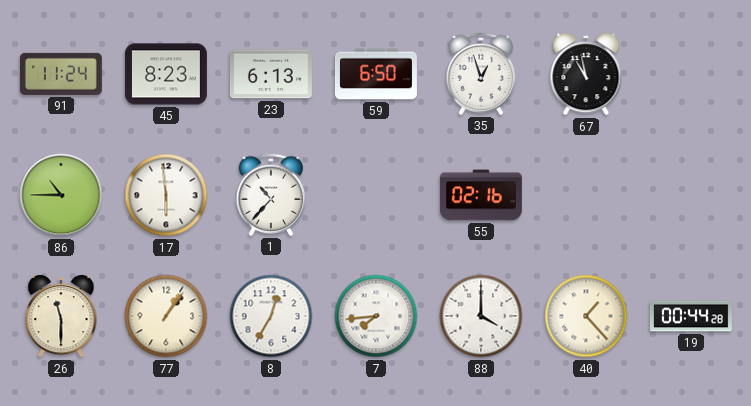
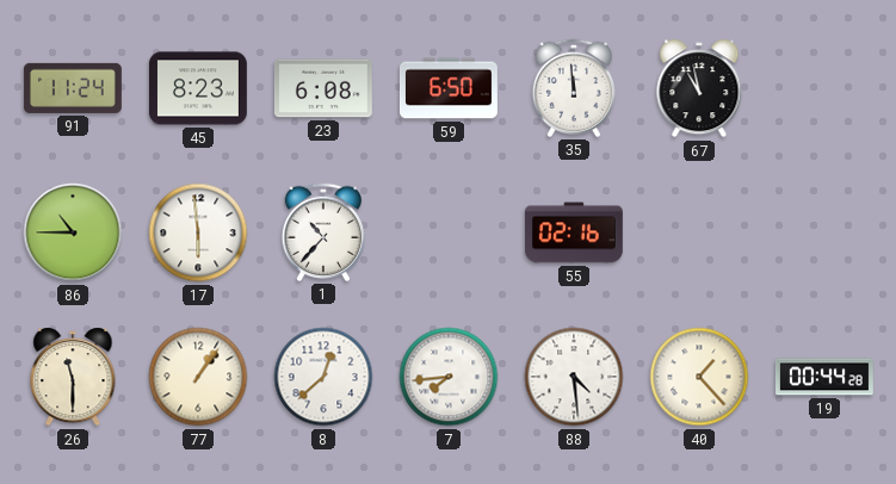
23: 6:13 -> 6:08 (323, 88)
35: 12:57 -> 11:59 (573, 88)
8: 12:35 -> 12:38 (323, 377)
88: 4:00 -> 4:29 (574, 377)
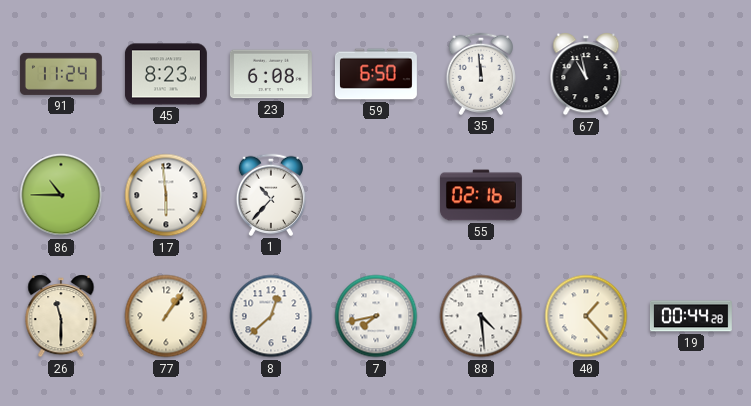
7: 7:44 -> 7:43 (376, 316)
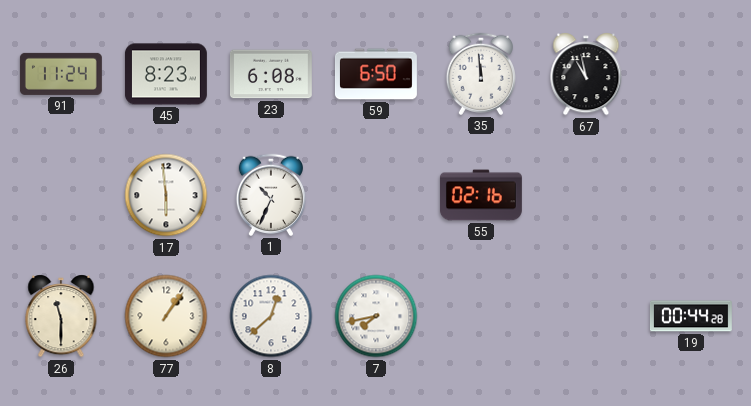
86: 10:45 -> none (61, 195)
1: 10:37 -> 10:34 (270, 195)
88: 4:29 -> none (481, 316)
40: 1:23 -> none (586, 316)
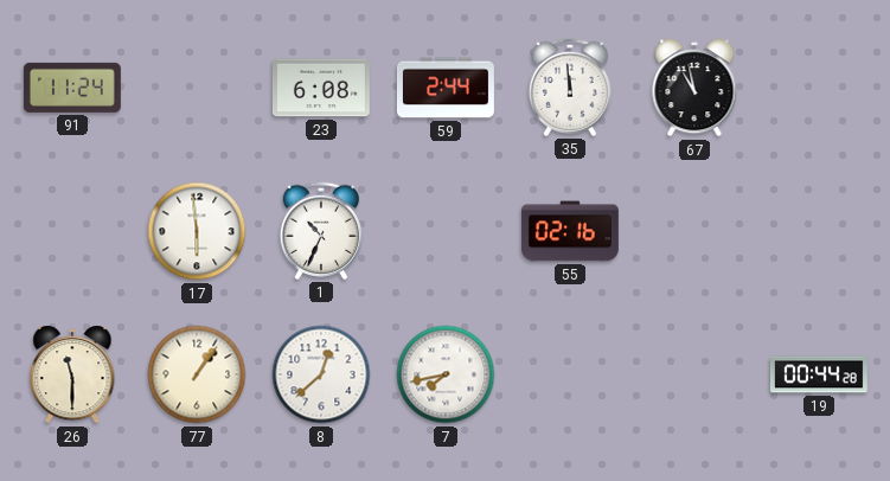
45: 8:23 -> none (166, 74)
59: 6:50 -> 2:44 (446, 88)
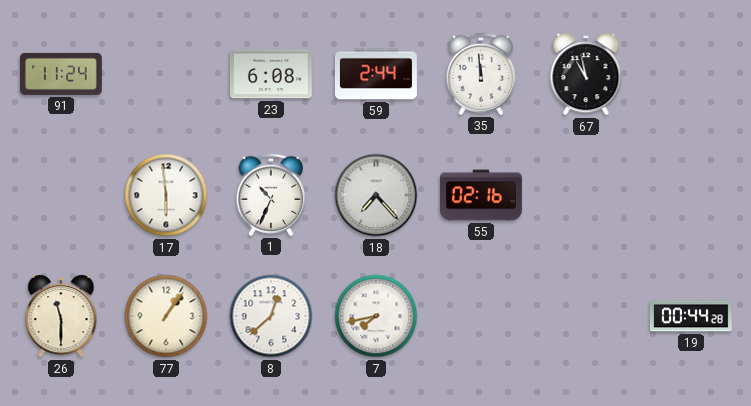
18: none -> 7:23 (376, 195)
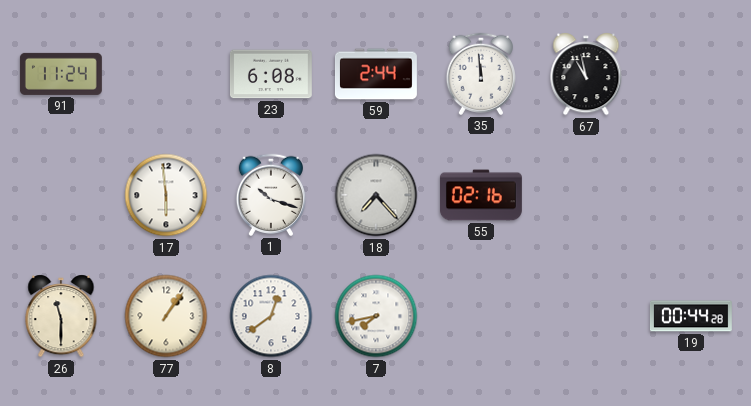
1: 10:34 -> 10:18 (270, 195)
8: 12:38 -> 12:39 (271, 316)
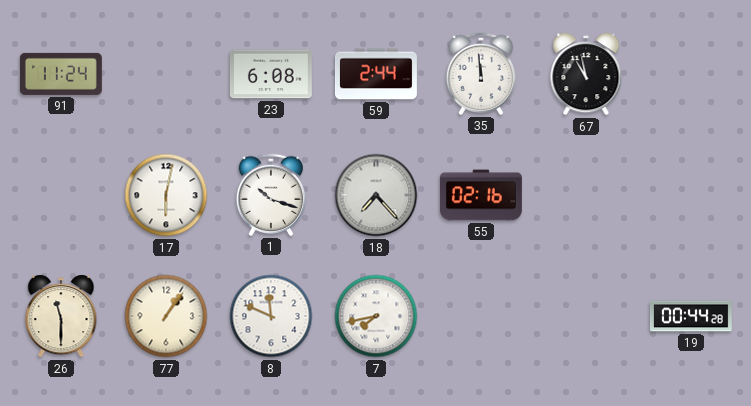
17: 5:59 -> 6:02 (166, 195)
8: 12:39 -> 11:49 (271, 316)
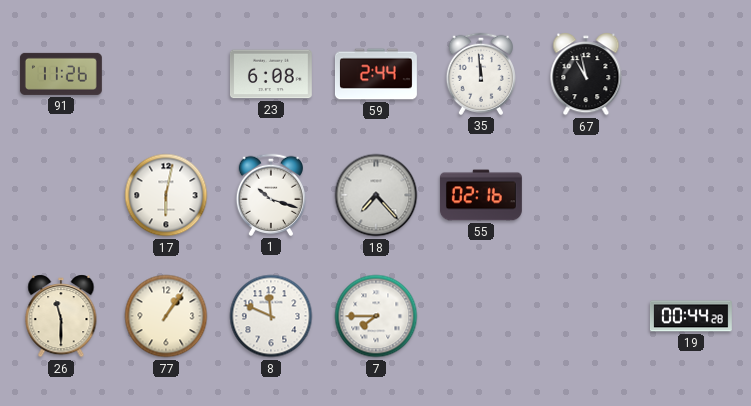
91: 11:24 -> 11:26 (61, 74)
7: 7:43 -> 7:45 (376, 316)
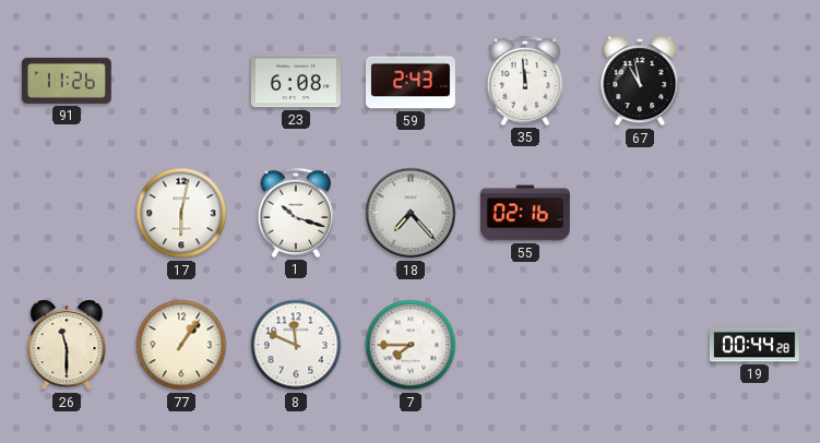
59: 2:44 -> 2:43 (411, 81)
